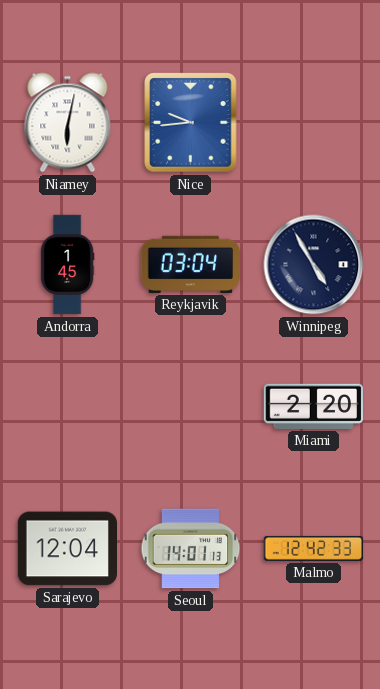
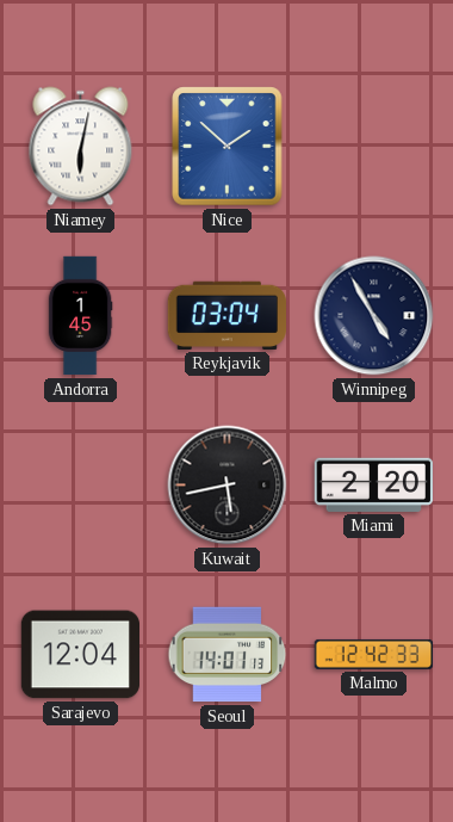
Nice: 9:44 -> 1:52 (228, 147)
Kuwait: none -> 5:43 (228, 486)
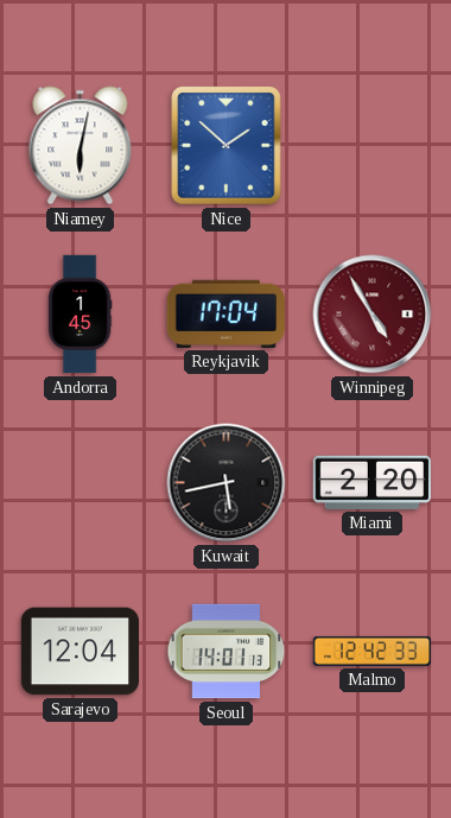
Reykjavik: 03:04 -> 17:04 (225, 313)
Winnipeg dial: navy -> burgundy (373, 315)
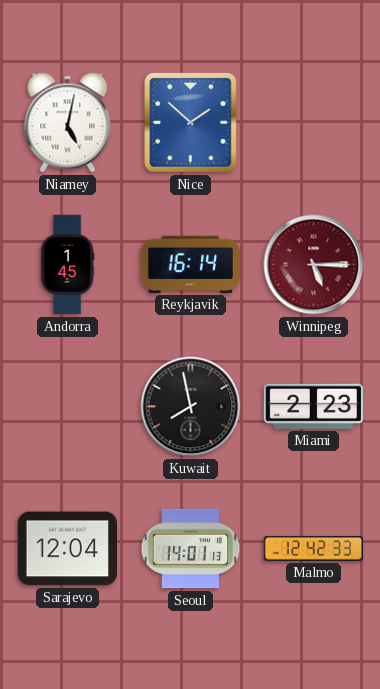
Niamey: 6:02 -> 5:02 (68, 123)
Reykjavik: 17:04 -> 16:14 (190, 264)
Winnipeg: 4:55 -> 5:15 (314, 265)
Kuwait: 5:43 -> 7:58 (191, 407)
Miami: 2:20 -> 2:23 (313, 406)
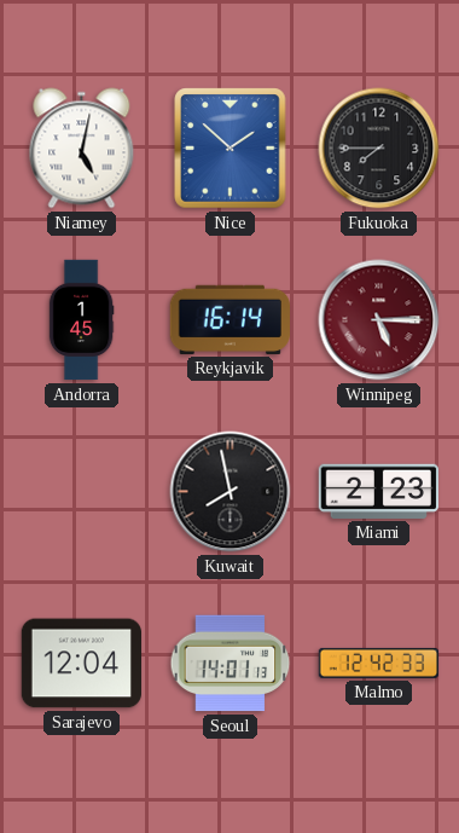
Fukuoka: none -> 7:45 (379, 149)
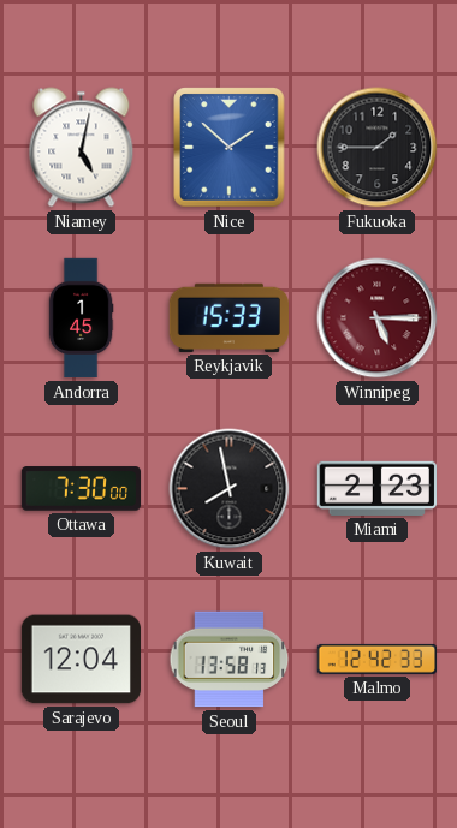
Fukuoka: 7:45 -> 1:45 (378, 148)
Reykjavik: 16:14 -> 15:33 (228, 317)
Ottawa: none -> 7:30 (82, 489)
Seoul: 14:01 -> 13:58 (230, 660)
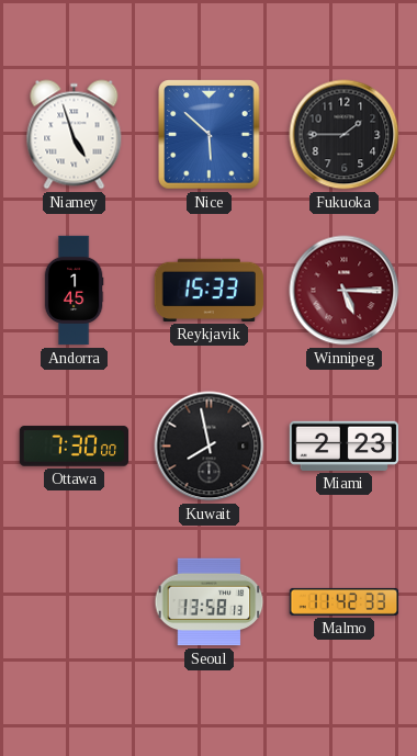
Niamey: 5:02 -> 4:57 (75, 135)
Nice: 1:52 -> 5:52 (210, 135)
Sarajevo: 12:04 -> none (81, 660)
Malmo: 12:42 -> 11:42 (345, 601)
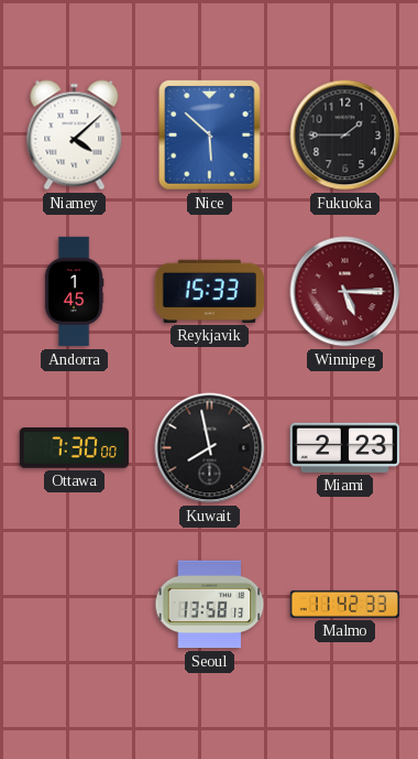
Niamey: 4:57 -> 4:08 (75, 135)
